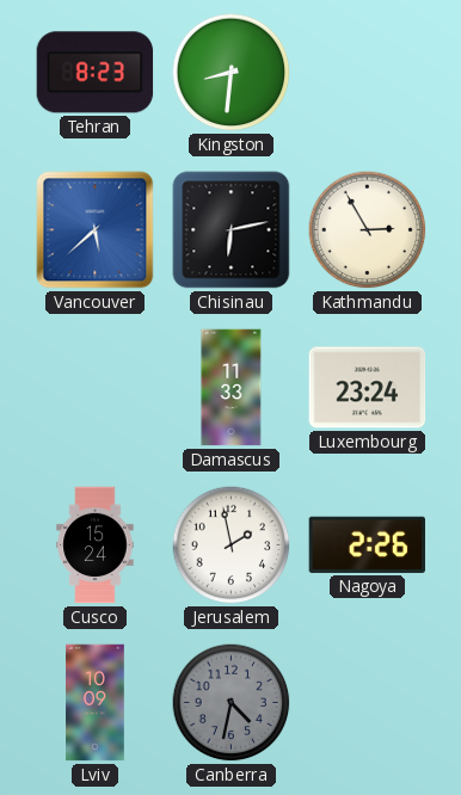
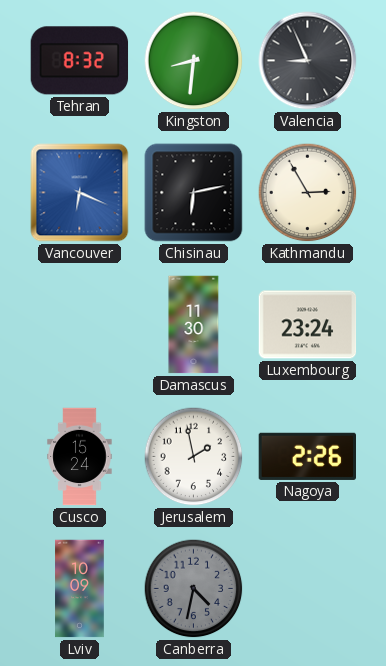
Tehran: 8:23 -> 8:32 (80, 61)
Valencia: none -> 8:56 (308, 61)
Vancouver: 5:38 -> 6:19 (80, 193)
Damascus: 11:33 -> 11:30 (194, 325)
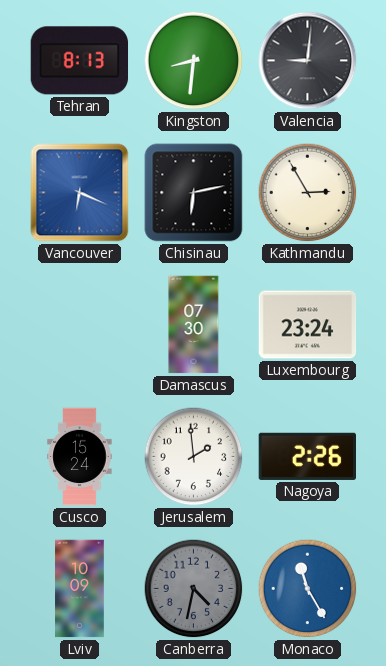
Tehran: 8:32 -> 8:13 (80, 61)
Valencia: 8:56 -> 9:01 (308, 61)
Damascus: 11:30 -> 07:30 (194, 325)
Jerusalem: 1:58 -> 1:59 (194, 457)
Monaco: none -> 11:25 (308, 589)
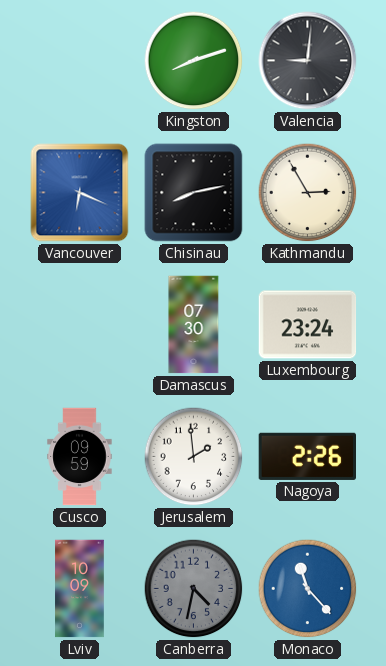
Tehran: 8:13 -> none (80, 61)
Kingston: 8:31 -> 8:12 (194, 61)
Chisinau: 6:13 -> 8:13 (194, 193)
Cusco: 15:24 -> 09:59 (80, 457)
Monaco: 11:25 -> 11:23 (308, 589)
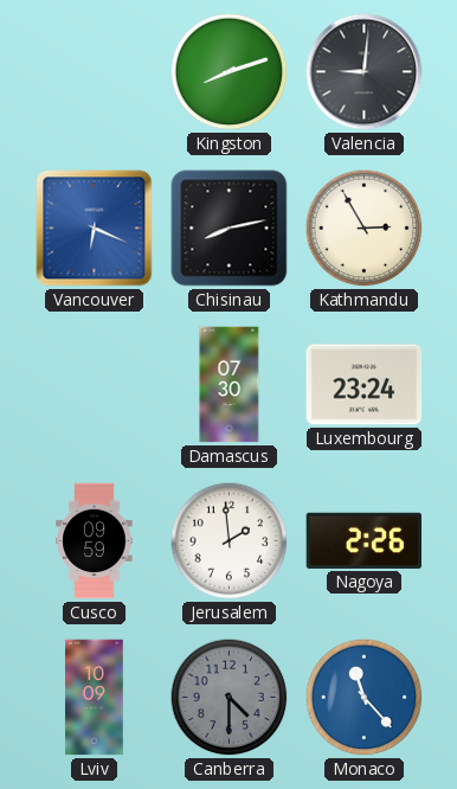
Canberra: 4:32 -> 4:30 (230, 698)
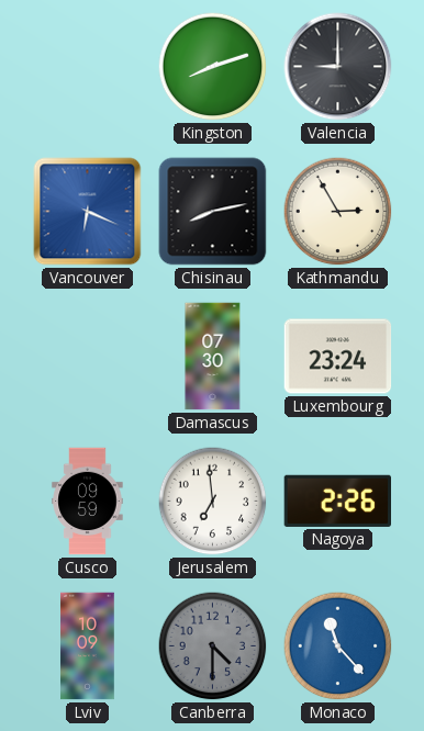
Valencia: 9:01 -> 9:00 (338, 67)
Jerusalem: 1:59 -> 6:59 (213, 502)
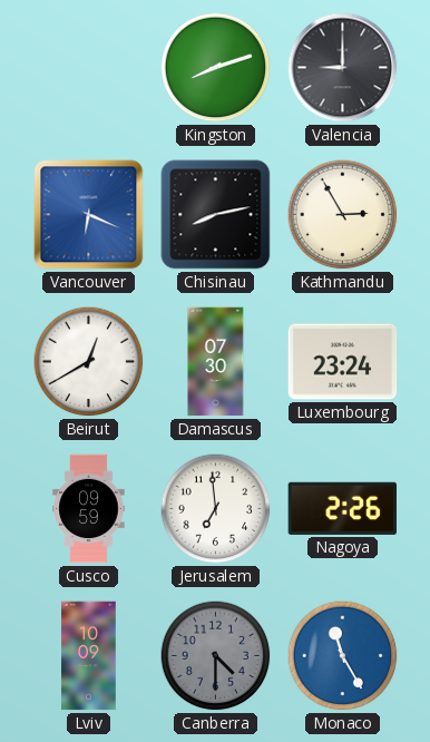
Beirut: none -> 12:40 (89, 362)
Monaco: 11:23 -> 11:25 (343, 656)
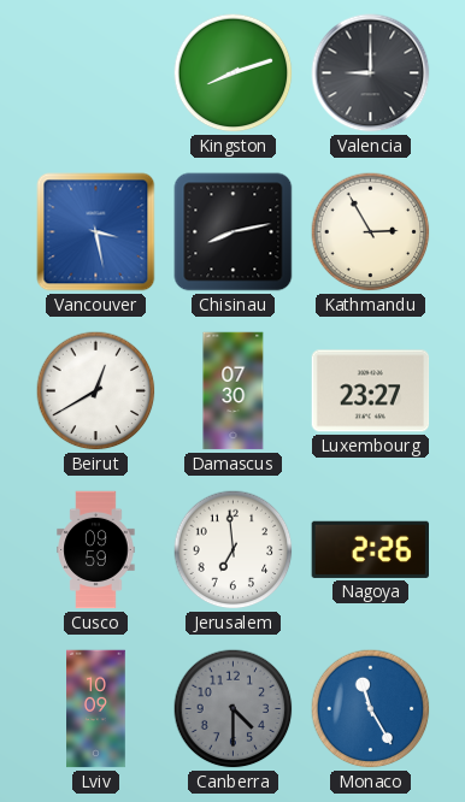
Vancouver: 6:19 -> 3:28 (96, 232)
Luxembourg: 23:24 -> 23:27 (371, 391)
